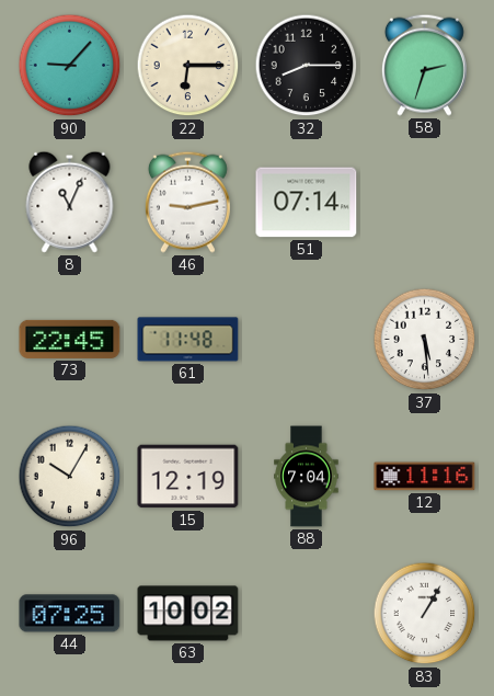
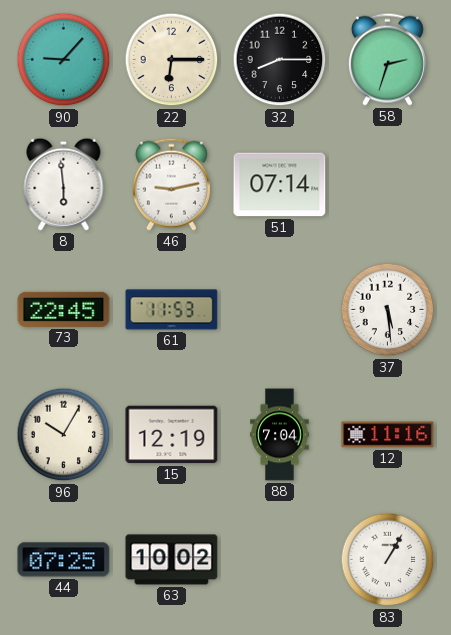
8: 11:04 -> 5:59 (64, 184)
61: 11:48 -> 11:53 (172, 310)
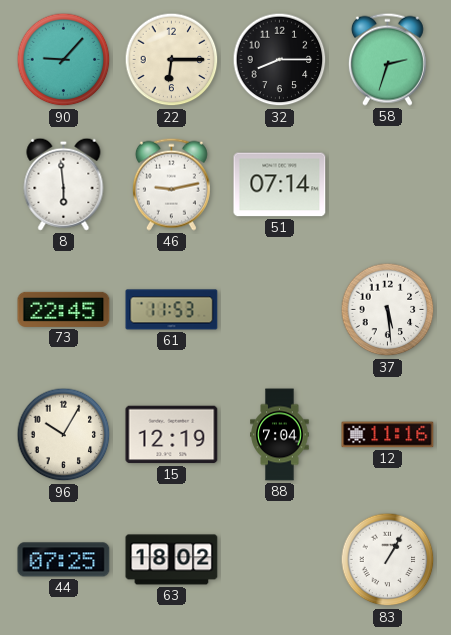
63: 10:02 -> 18:02 (172, 560)
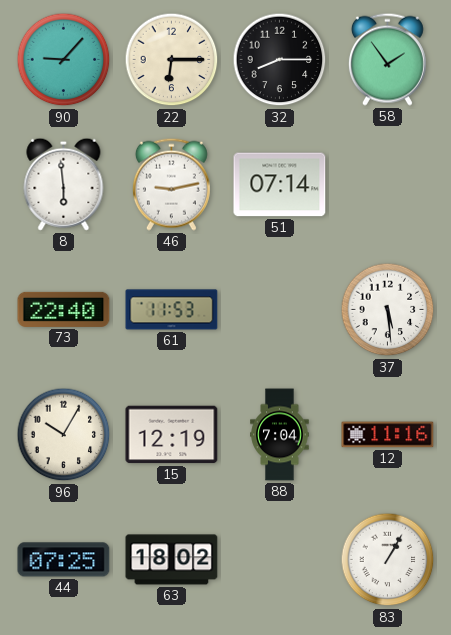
58: 2:33 -> 1:54 (387, 59)
73: 22:45 -> 22:40 (64, 309)
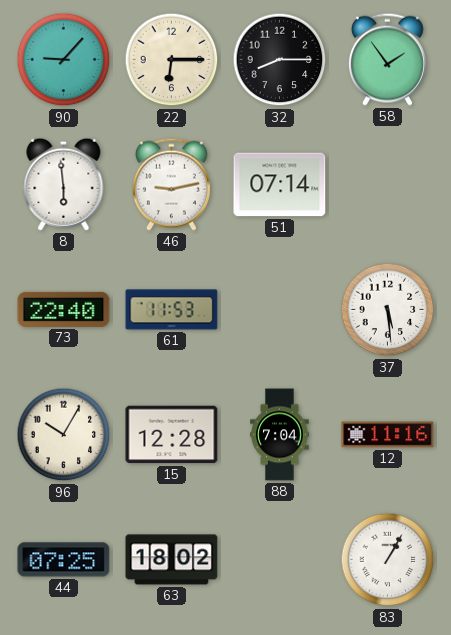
15: 12:19 -> 12:28 (172, 435)
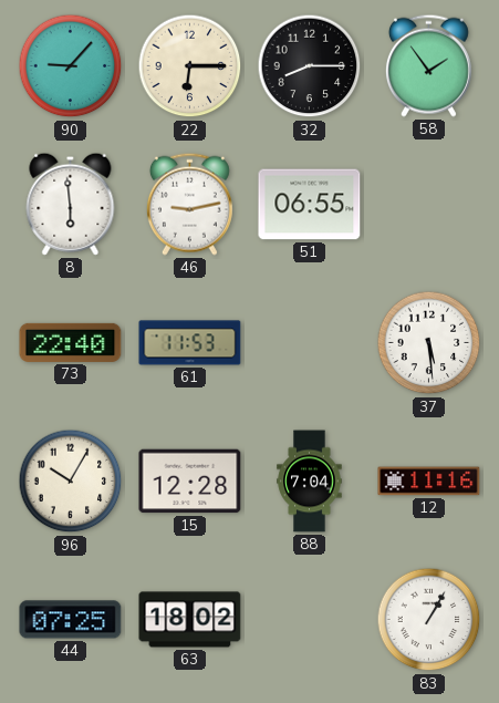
51: 07:14 -> 06:55 (310, 205)
